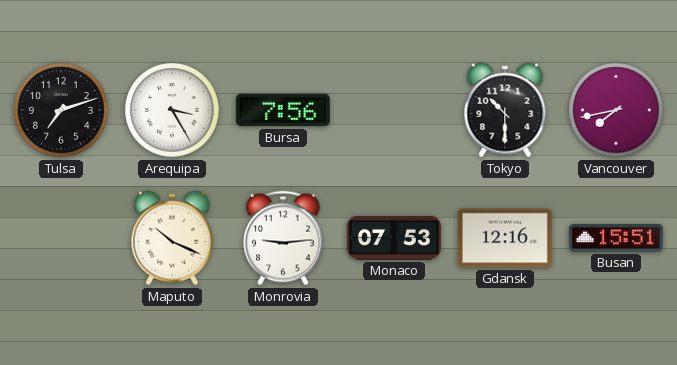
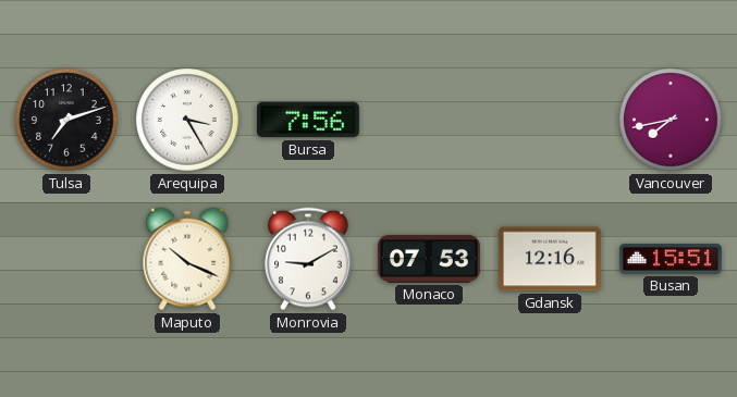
Tokyo: 10:30 -> none (505, 110)
Monrovia: 9:14 -> 9:10 (308, 259)
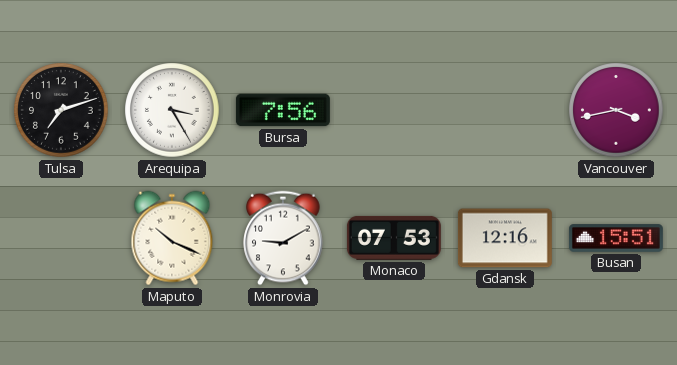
Vancouver: 7:43 -> 3:43 (616, 110)
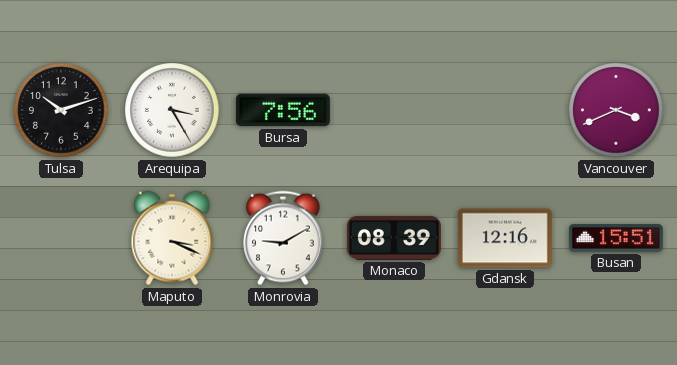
Tulsa: 7:12 -> 10:12 (61, 110)
Vancouver: 3:43 -> 3:41 (616, 110)
Maputo: 10:19 -> 3:19 (172, 238)
Monaco: 07:53 -> 08:39 (394, 238)
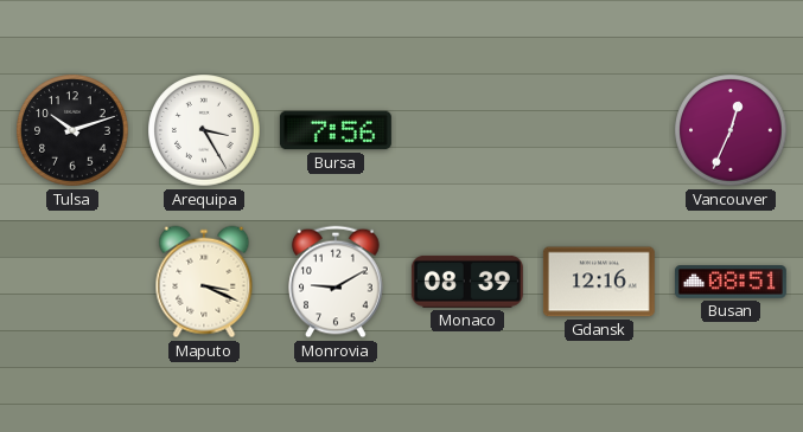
Vancouver: 3:41 -> 12:34 (731, 130)
Busan: 15:51 -> 08:51 (731, 282)
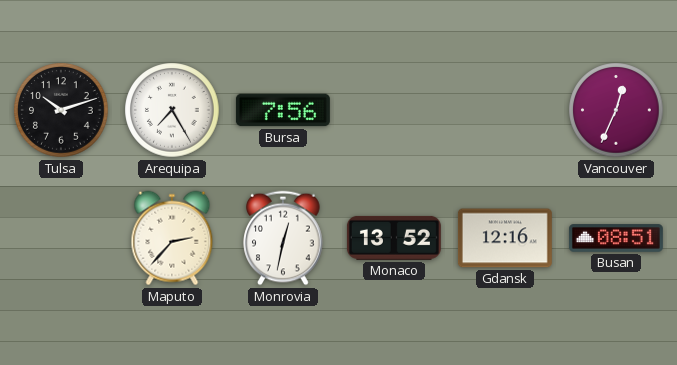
Arequipa: 3:25 -> 7:25 (172, 110)
Maputo: 3:19 -> 2:37 (172, 238)
Monrovia: 9:10 -> 12:32 (283, 238)
Monaco: 08:39 -> 13:52 (394, 238)
